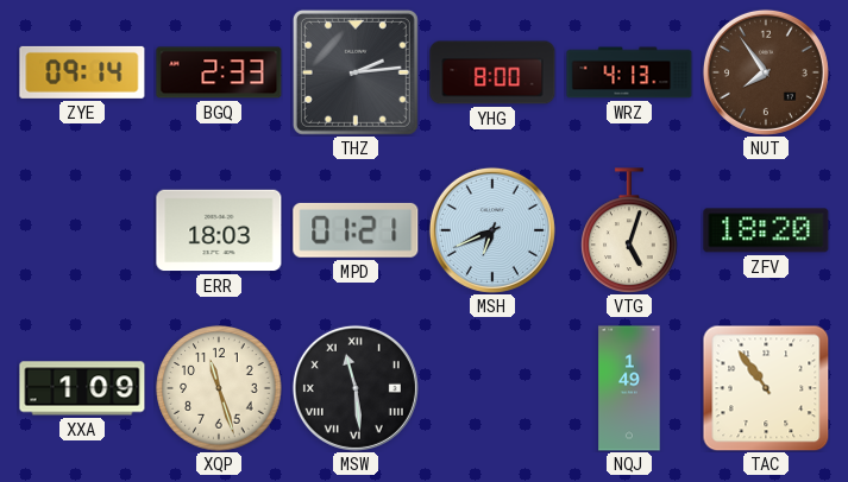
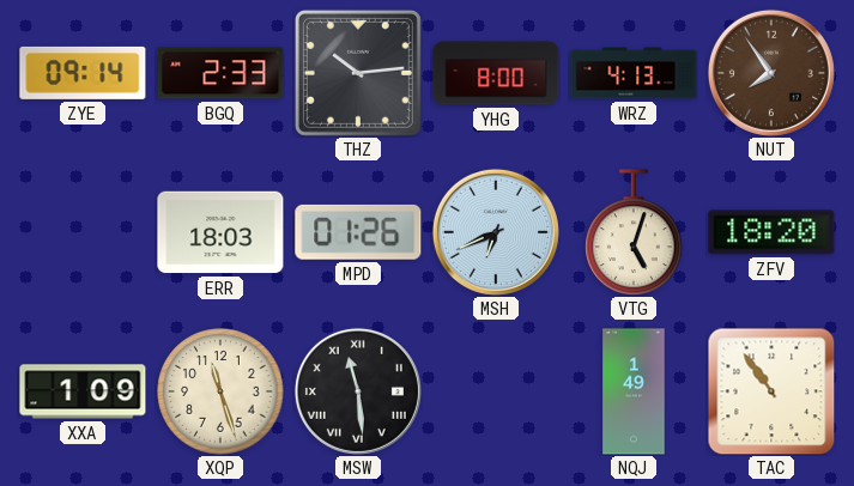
THZ: 2:14 -> 10:14 (358, 73)
MPD: 01:21 -> 01:26 (358, 232)
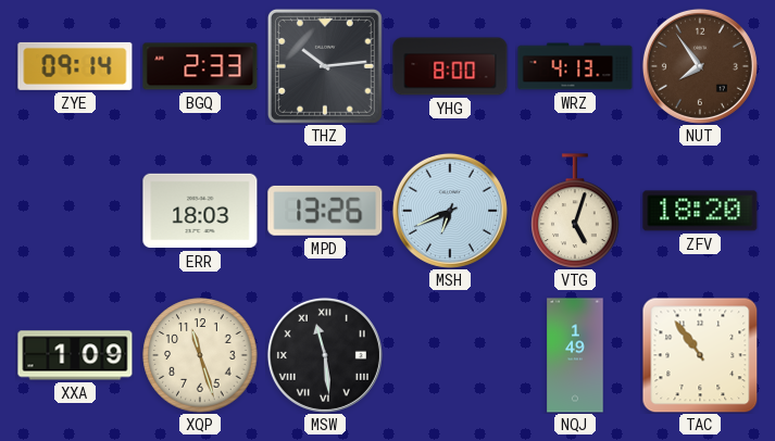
MPD: 01:26 -> 13:26 (325, 211)
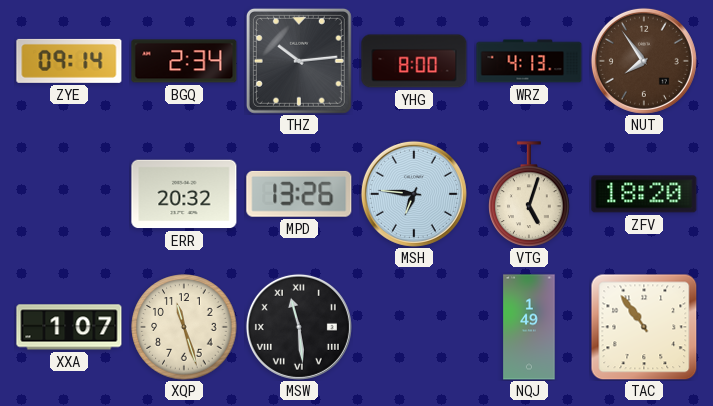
BGQ: 2:33 -> 2:34 (184, 61)
ERR: 18:03 -> 20:32 (184, 194)
MSH: 6:41 -> 6:46 (414, 194)
XXA: 1:09 -> 1:07 (69, 327)
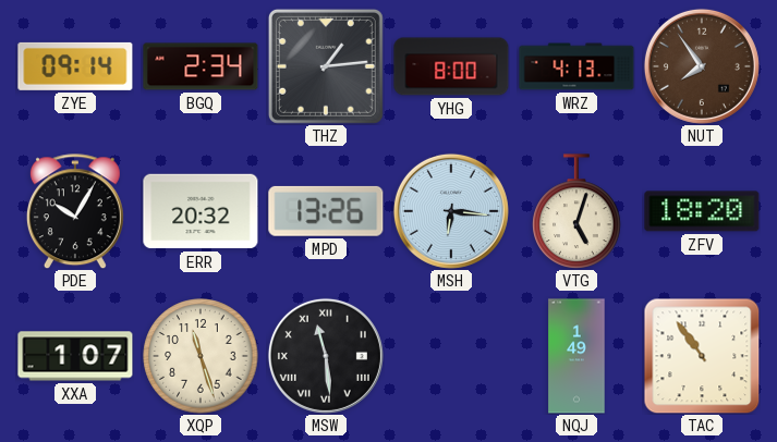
THZ: 10:14 -> 1:14 (326, 66)
PDE: none -> 10:05 (75, 211)
MSH: 6:46 -> 6:16 (451, 211)
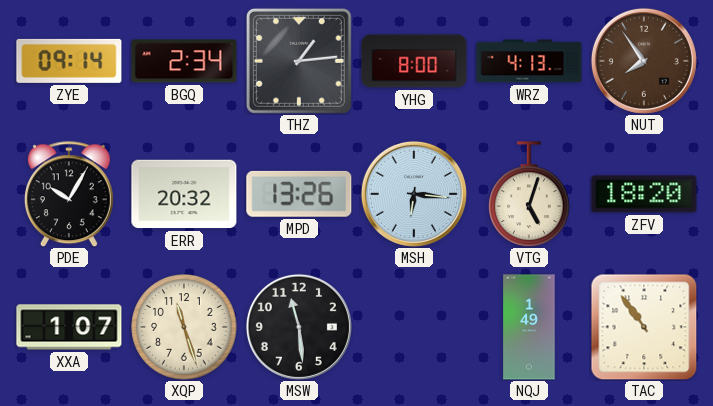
MSW numerals: Roman -> Arabic (299, 327)
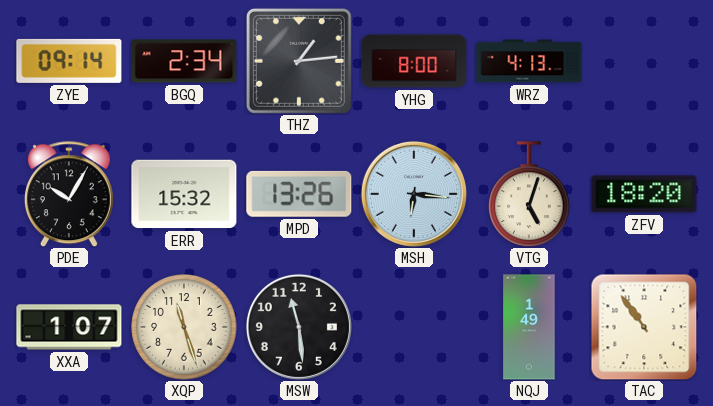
NUT: 7:54 -> none (644, 61)
ERR: 20:32 -> 15:32 (184, 194)
